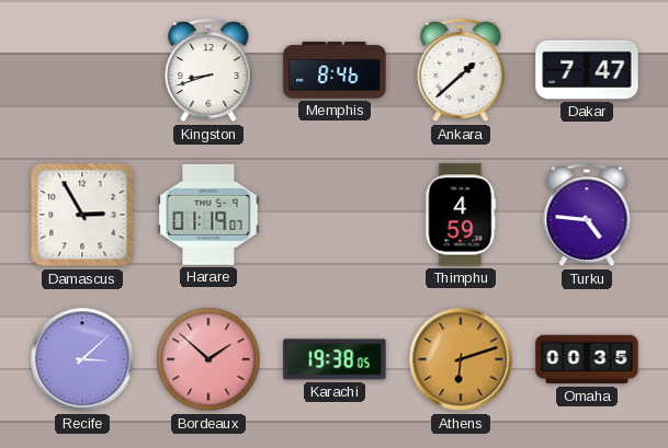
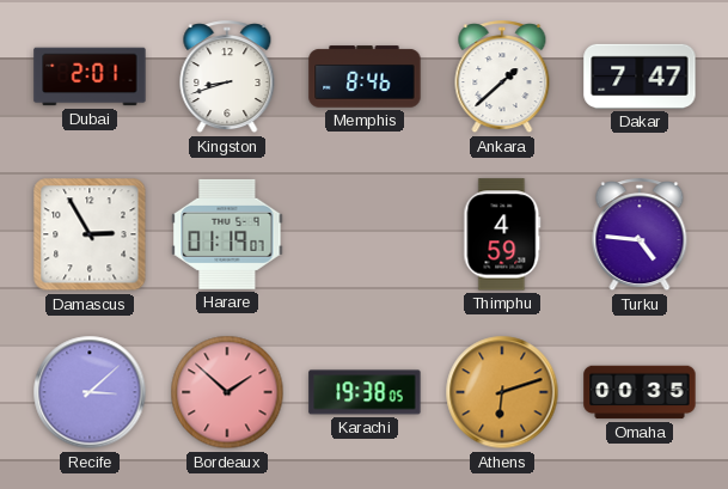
Dubai: none -> 2:01 (90, 77)
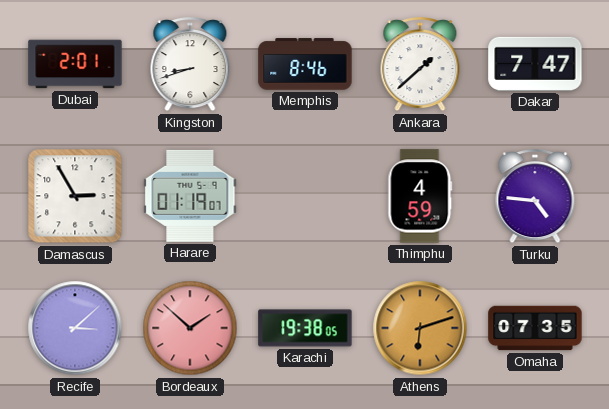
Omaha: 00:35 -> 07:35 (535, 328)
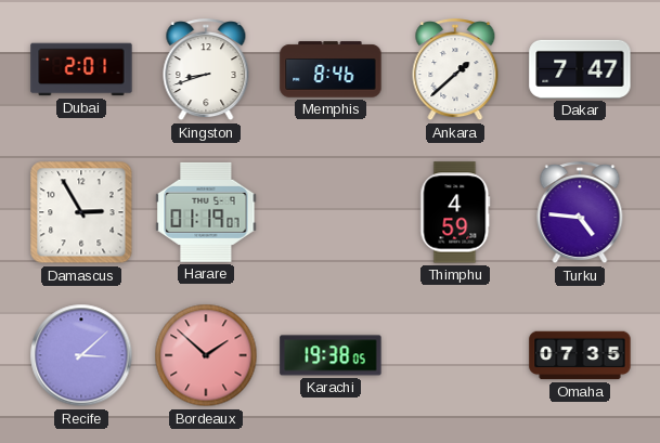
Athens: 6:12 -> none (420, 328)
